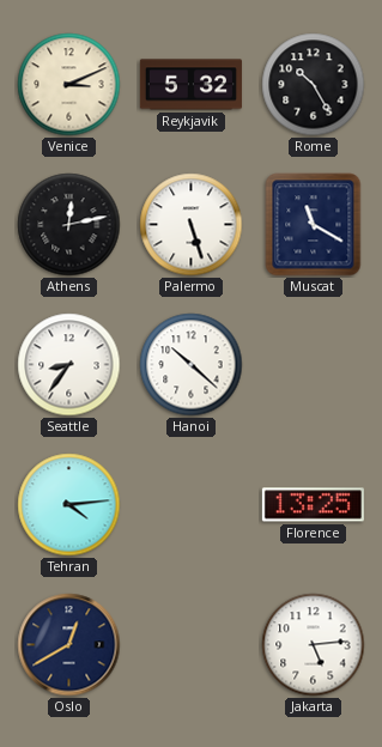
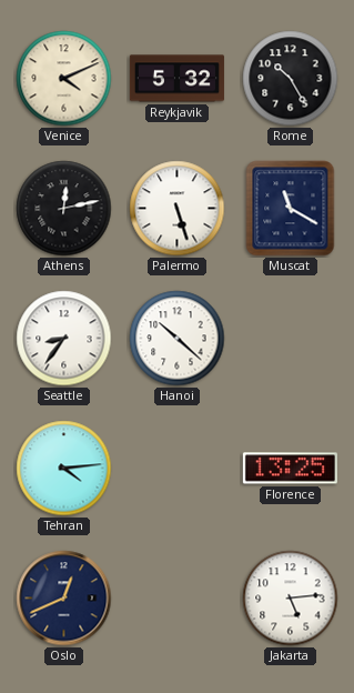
Venice: 3:11 -> 4:11 (64, 79)
Oslo: 12:40 -> 12:41 (64, 599)
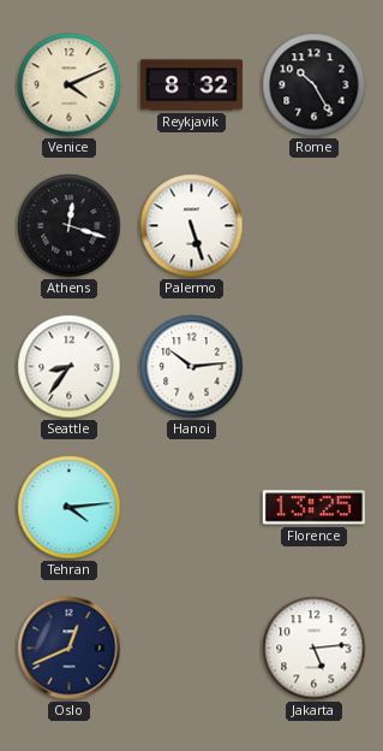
Reykjavik: 5:32 -> 8:32 (191, 85)
Athens: 12:13 -> 12:18 (70, 226)
Muscat: 11:20 -> none (291, 209)
Hanoi: 10:22 -> 10:14 (192, 367)
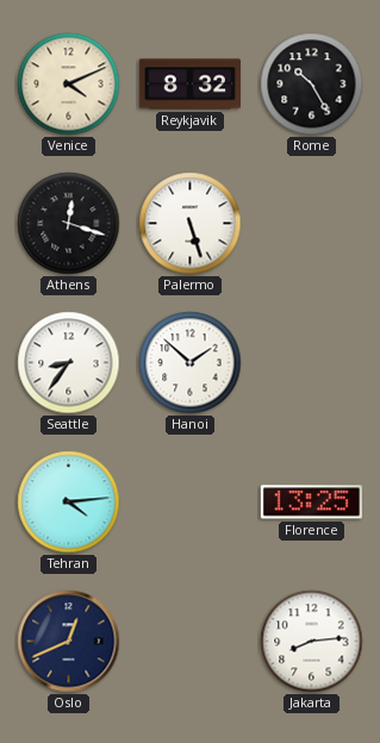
Hanoi: 10:14 -> 1:52 (191, 363)
Jakarta: 5:14 -> 8:14 (312, 642)
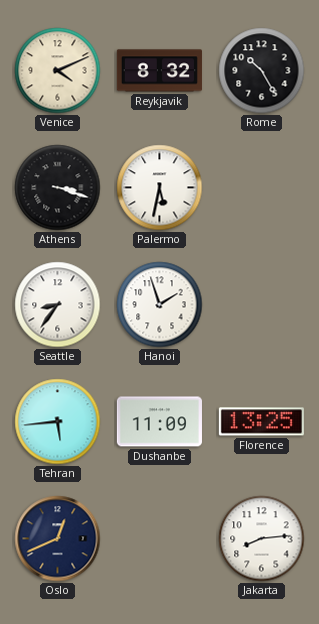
Athens: 12:18 -> 3:18 (58, 188)
Palermo: 5:27 -> 5:32 (160, 188)
Hanoi: 1:52 -> 1:57 (160, 305)
Tehran: 4:14 -> 5:44 (58, 422)
Dushanbe: none -> 11:09 (159, 422)
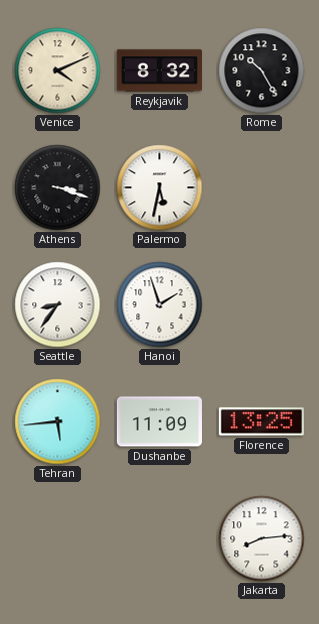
Oslo: 12:41 -> none (58, 539)
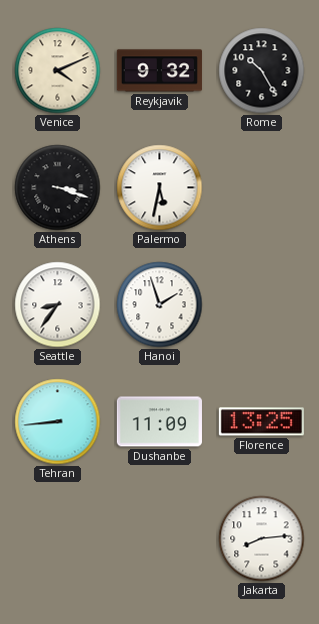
Reykjavik: 8:32 -> 9:32 (159, 71)
Tehran: 5:44 -> 8:44 (58, 422)
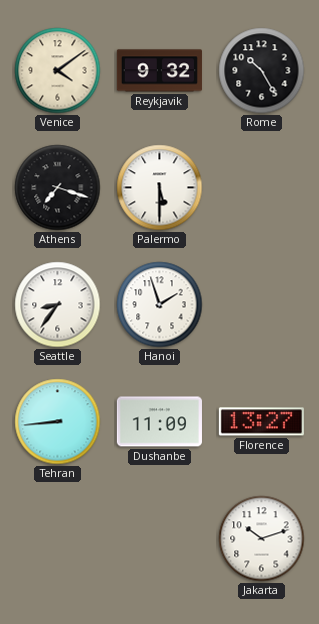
Venice: 4:11 -> 4:09 (58, 71)
Athens: 3:18 -> 7:18 (58, 188)
Palermo: 5:32 -> 5:30 (160, 188)
Florence: 13:25 -> 13:27 (261, 422)
Jakarta: 8:14 -> 10:12 (262, 539)
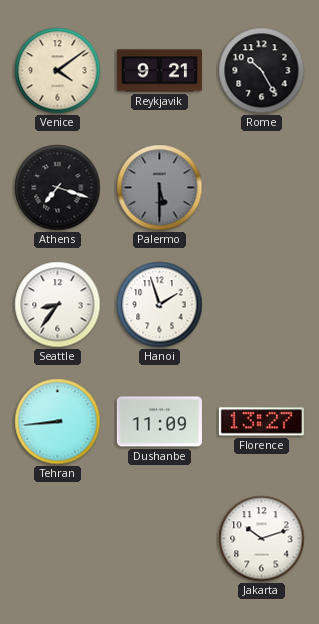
Reykjavik: 9:32 -> 9:21 (159, 71)
Palermo dial: white -> grey (160, 188)
